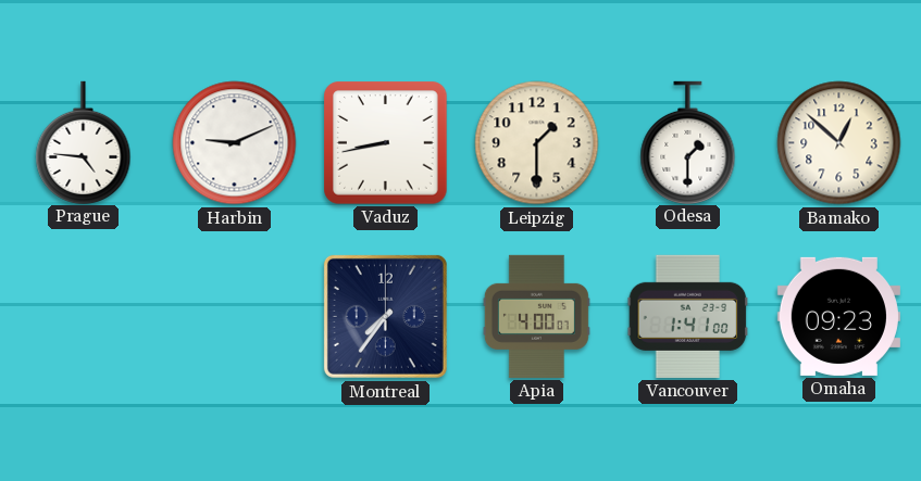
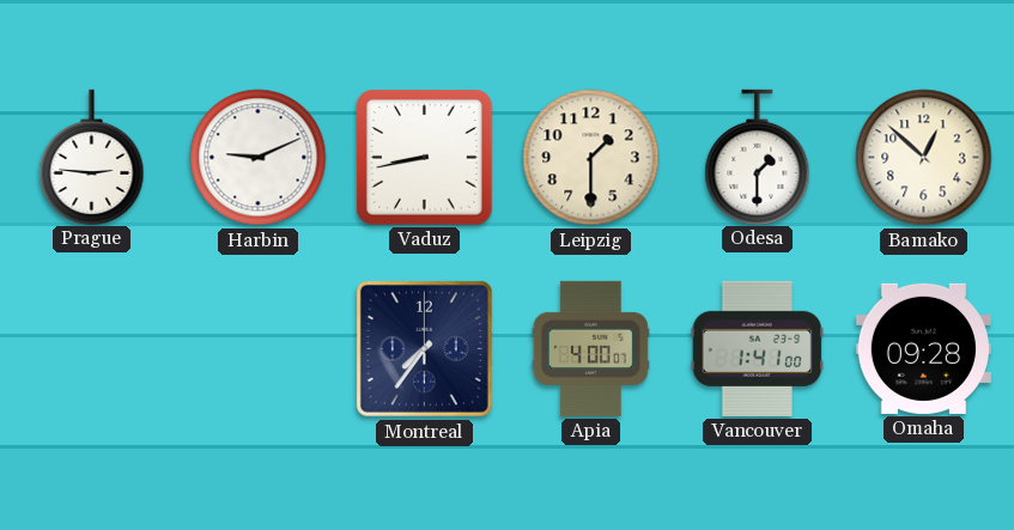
Prague: 4:46 -> 2:46 (92, 157)
Omaha: 09:23 -> 09:28 (923, 348)
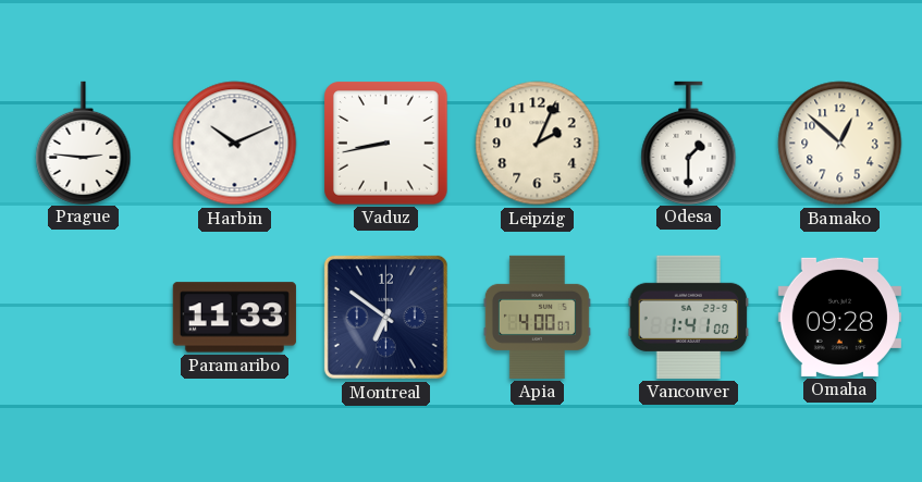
Harbin: 9:11 -> 10:11 (235, 144)
Leipzig: 1:30 -> 2:04 (538, 144)
Paramaribo: none -> 11:33 (234, 318)
Montreal: 7:36 -> 6:51 (385, 317)
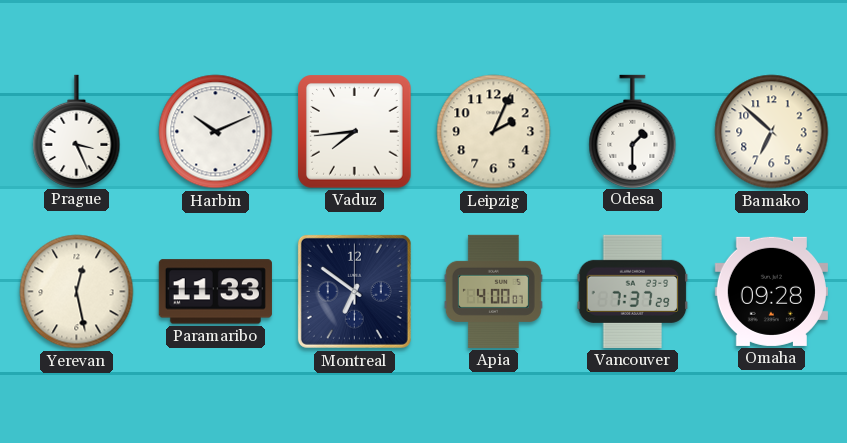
Prague: 2:46 -> 3:26 (77, 131)
Vaduz: 8:43 -> 7:44 (355, 132)
Bamako: 12:52 -> 6:52 (772, 132)
Yerevan: none -> 12:28 (77, 292)
Vancouver: 1:41 -> 7:37 (633, 291)
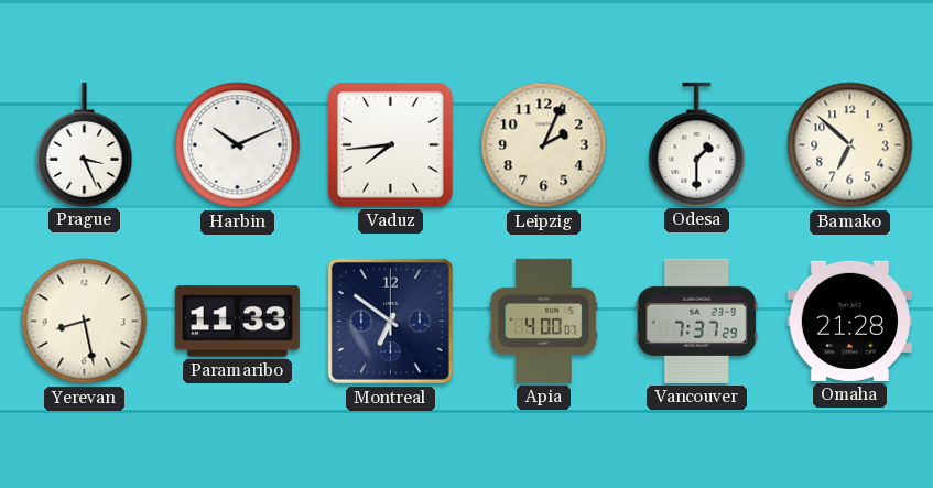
Yerevan: 12:28 -> 8:28 (85, 322)
Omaha: 09:28 -> 21:28 (849, 321)
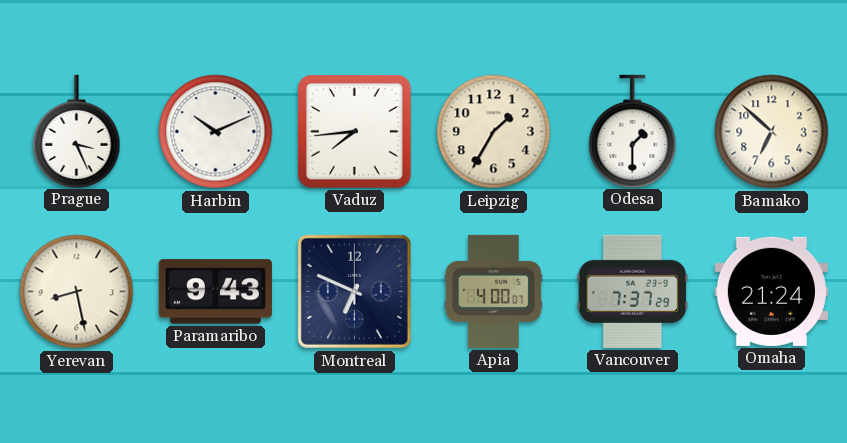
Leipzig: 2:04 -> 1:35 (494, 132)
Paramaribo: 11:33 -> 9:43 (215, 292)
Montreal: 6:51 -> 6:49 (354, 291)
Omaha: 21:28 -> 21:24 (771, 291)
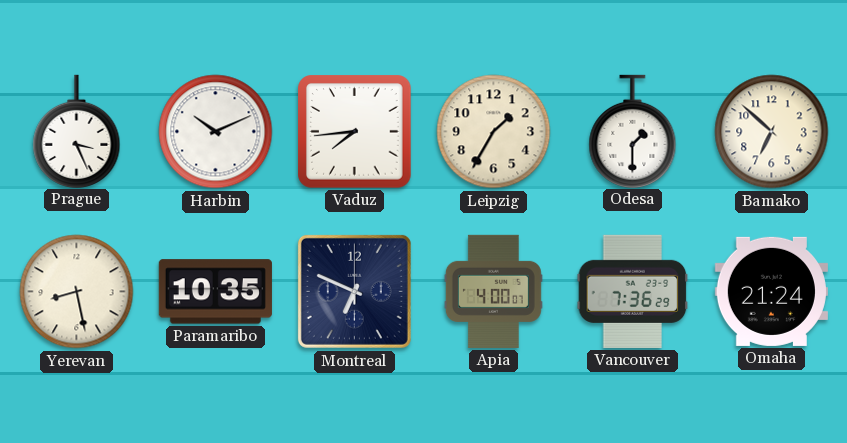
Paramaribo: 9:43 -> 10:35 (215, 292)
Vancouver: 7:37 -> 7:36 (633, 291)
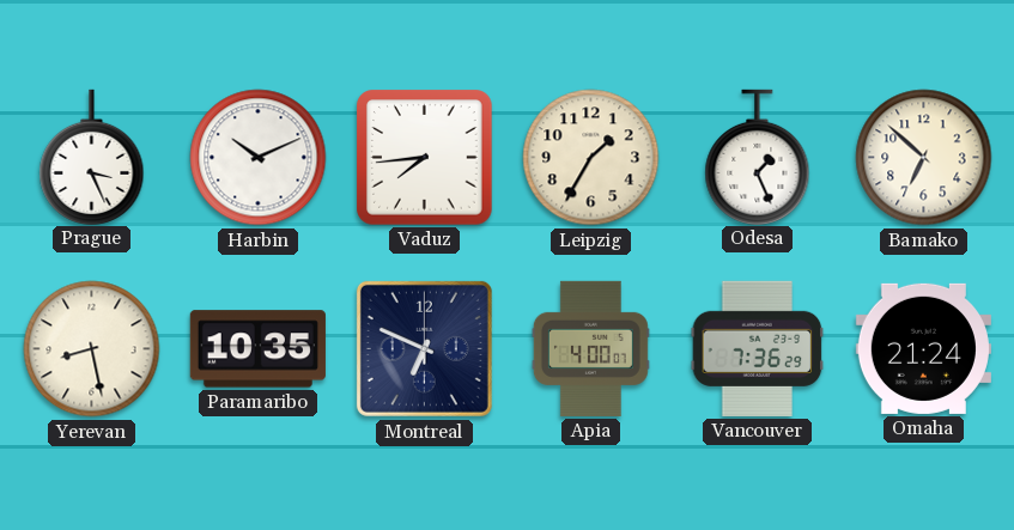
Odesa: 1:30 -> 1:26 (758, 157)
